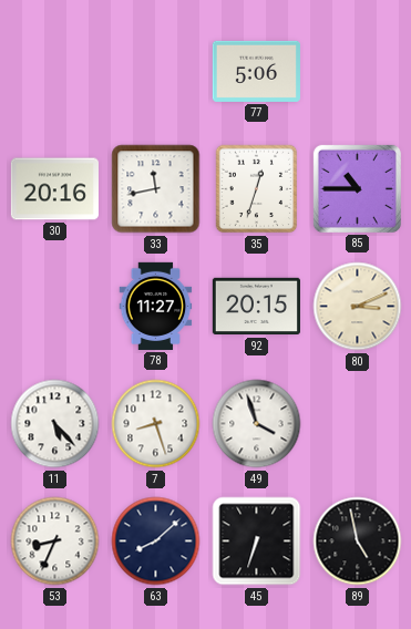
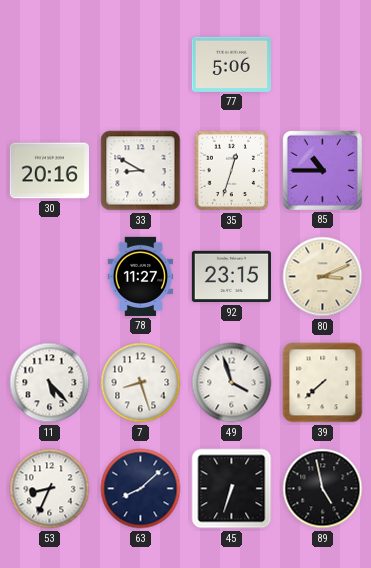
33: 11:43 -> 8:50 (141, 171)
92: 20:15 -> 23:15 (231, 277)
39: none -> 7:38 (323, 383)
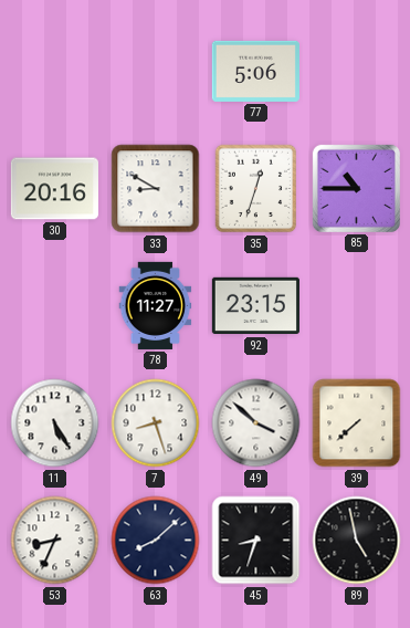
80: 3:11 -> none (323, 277)
11: 5:23 -> 5:25 (55, 423)
49: 3:57 -> 3:52 (256, 423)
45: 6:33 -> 8:33 (256, 541)
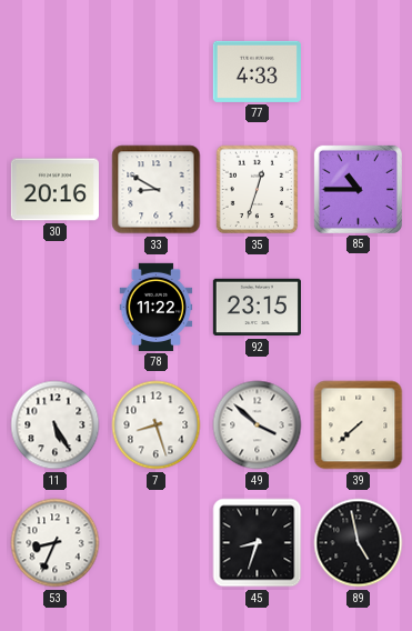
77: 5:06 -> 4:33 (257, 71)
78: 11:27 -> 11:22 (157, 307)
63: 8:08 -> none (156, 541)
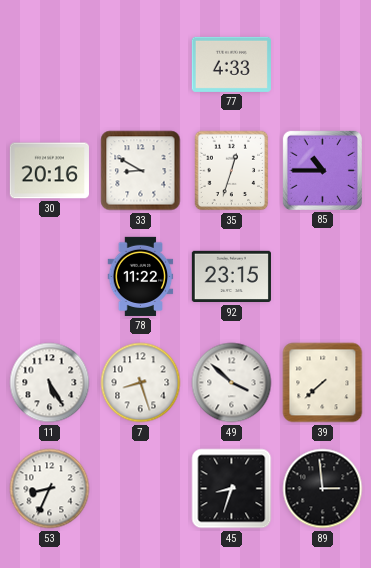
89: 4:58 -> 2:59 (323, 489)
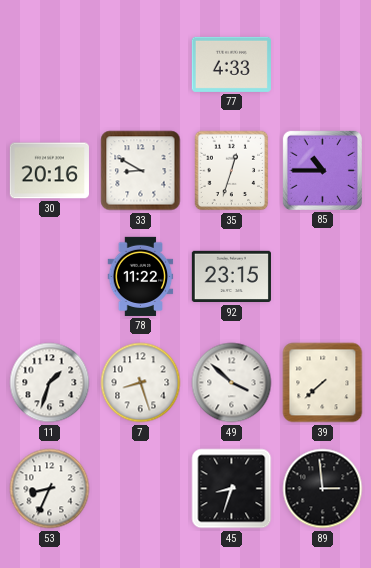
11: 5:25 -> 1:33 (50, 383)
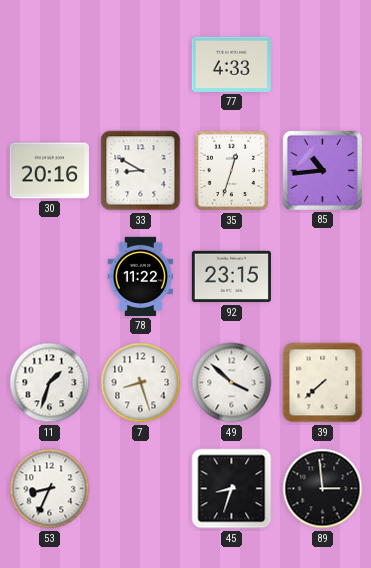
85: 10:45 -> 10:44 (322, 170)
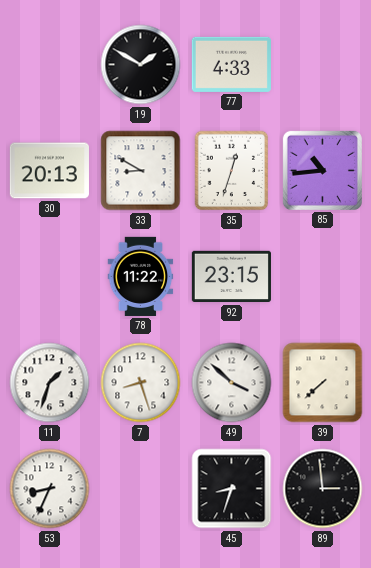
19: none -> 1:50 (141, 65)
30: 20:16 -> 20:13 (49, 171)
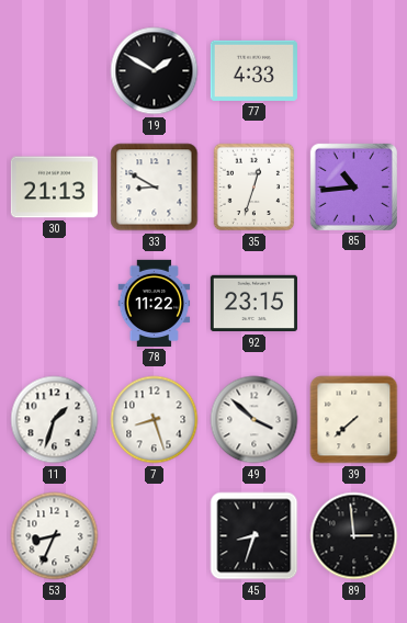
30: 20:13 -> 21:13 (54, 188)
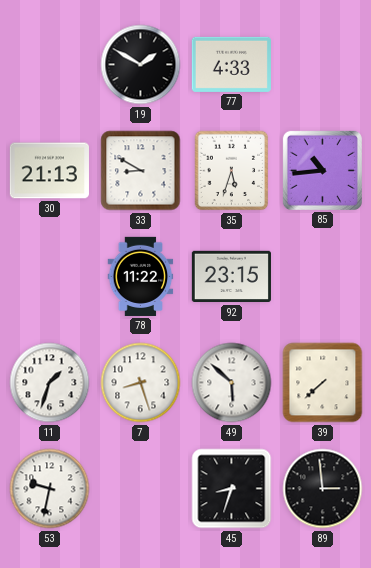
35: 12:33 -> 5:33 (232, 171)
49: 3:52 -> 5:52 (232, 383)
53: 8:34 -> 9:32 (50, 489)
